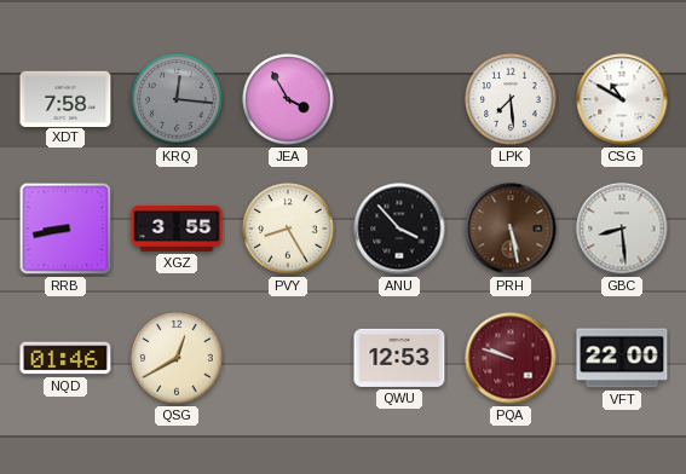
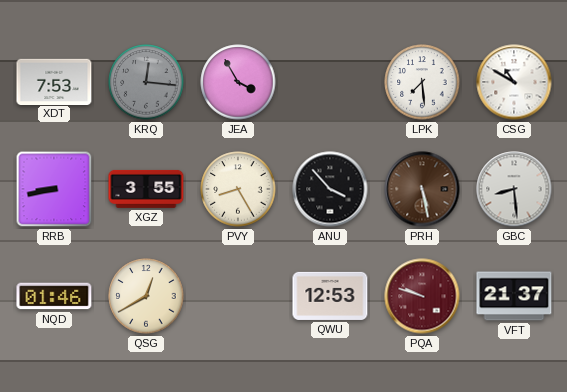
XDT: 7:58 -> 7:53 (54, 81)
VFT: 22:00 -> 21:37 (514, 296)
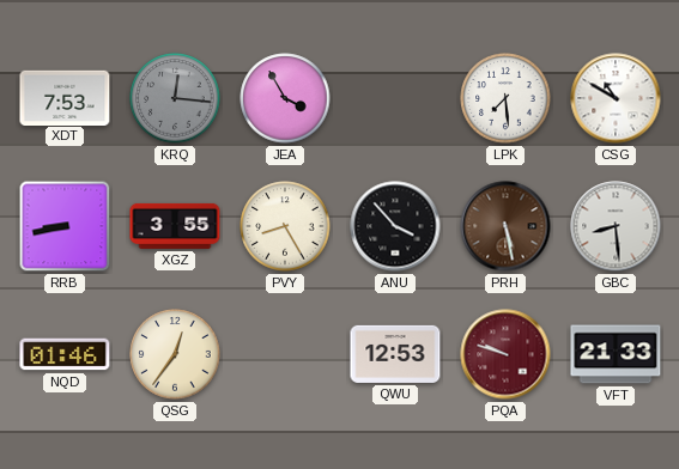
QSG: 12:40 -> 12:36 (175, 354)
VFT: 21:37 -> 21:33 (616, 354)
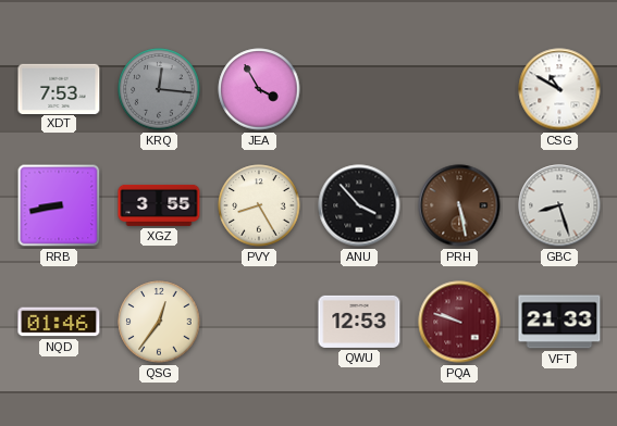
LPK: 7:29 -> none (505, 98)
GBC: 8:29 -> 8:27 (559, 205)
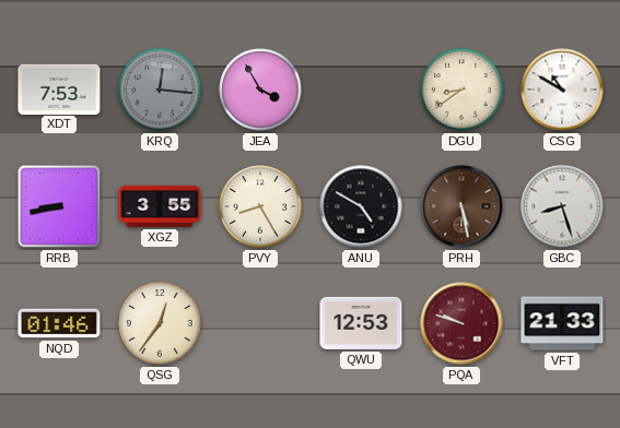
DGU: none -> 8:39 (461, 90)
ANU: 3:53 -> 4:50 (361, 206)
